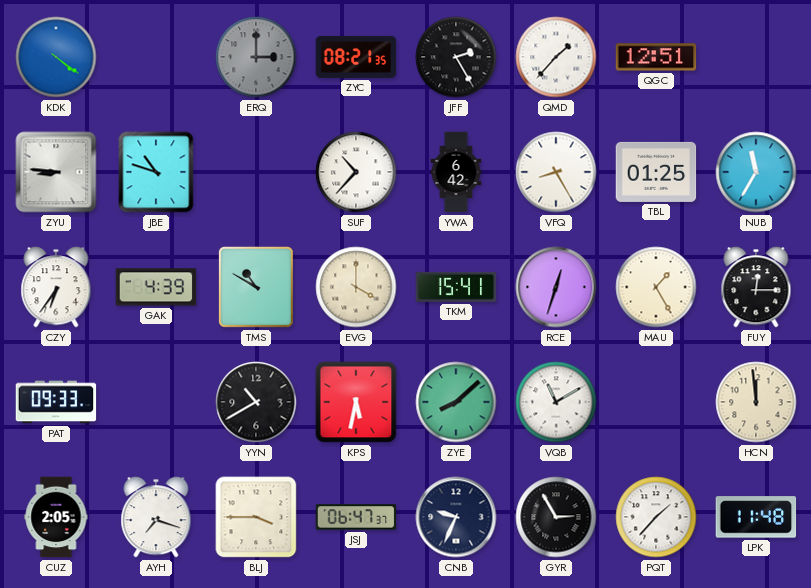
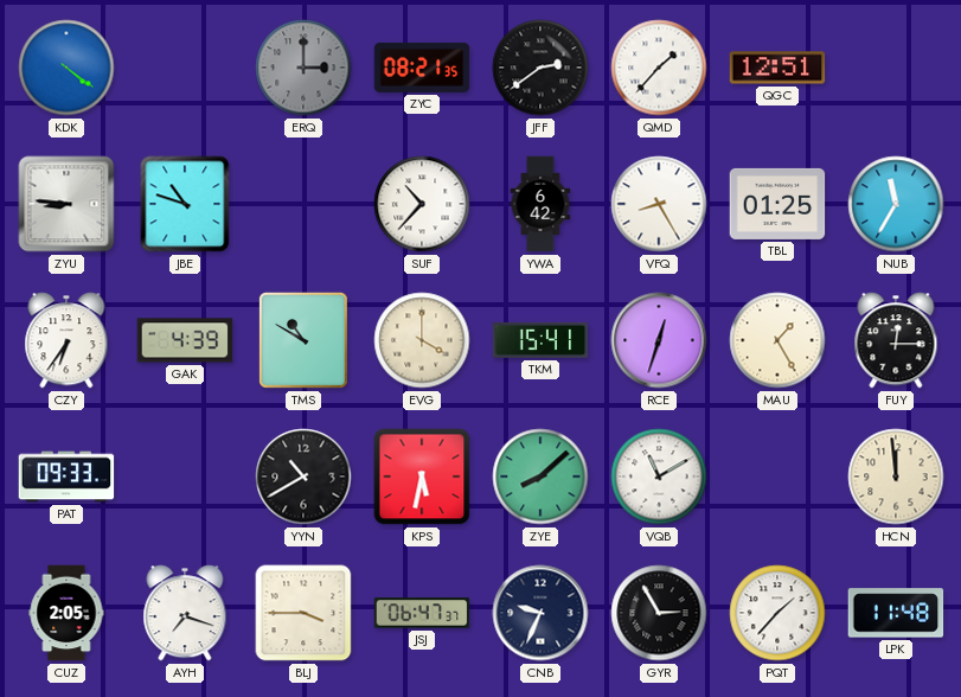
JFF: 2:25 -> 2:39 (540, 68)
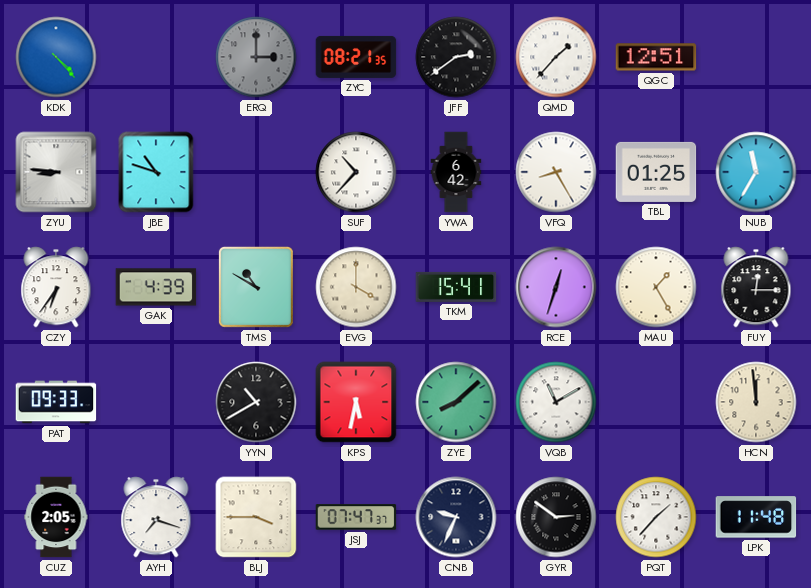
KDK: 4:21 -> 4:23 (56, 57)
JSJ: 06:47 -> 07:47 (356, 517)
GYR: 2:55 -> 2:51 (556, 517)
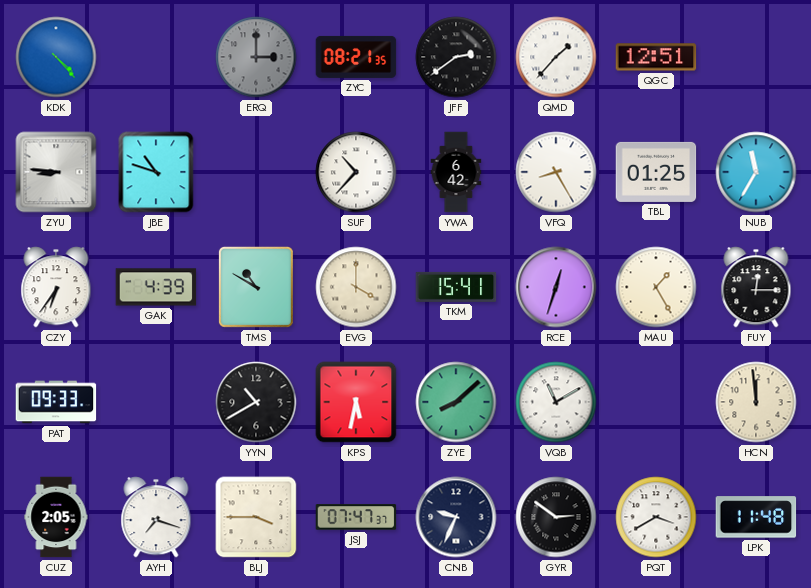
PQT: 1:37 -> 3:40 (656, 517)
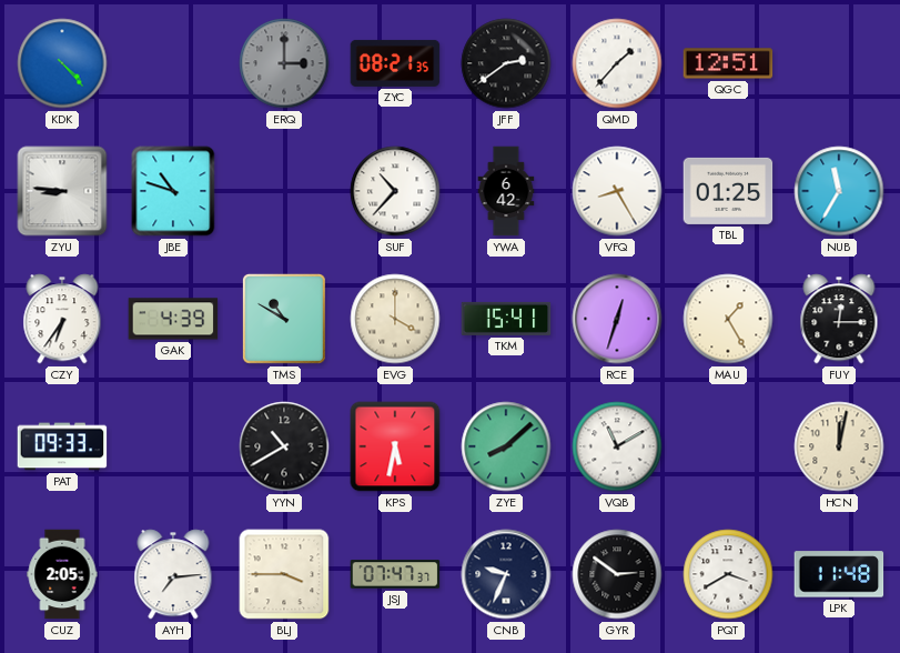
HCN: 11:59 -> 12:02 (839, 446)
AYH: 7:18 -> 7:14 (173, 574)
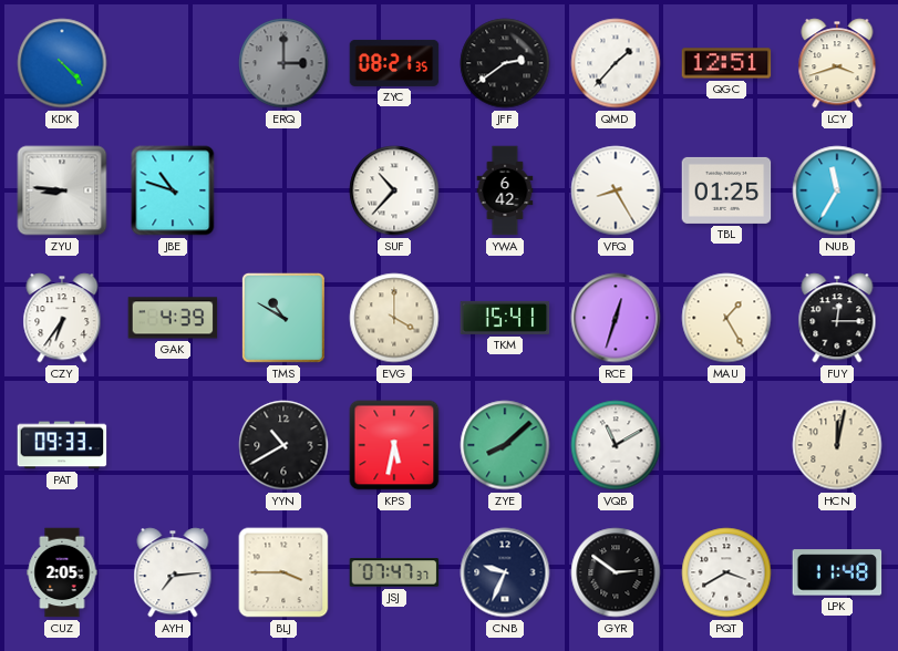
LCY: none -> 3:42 (837, 63)
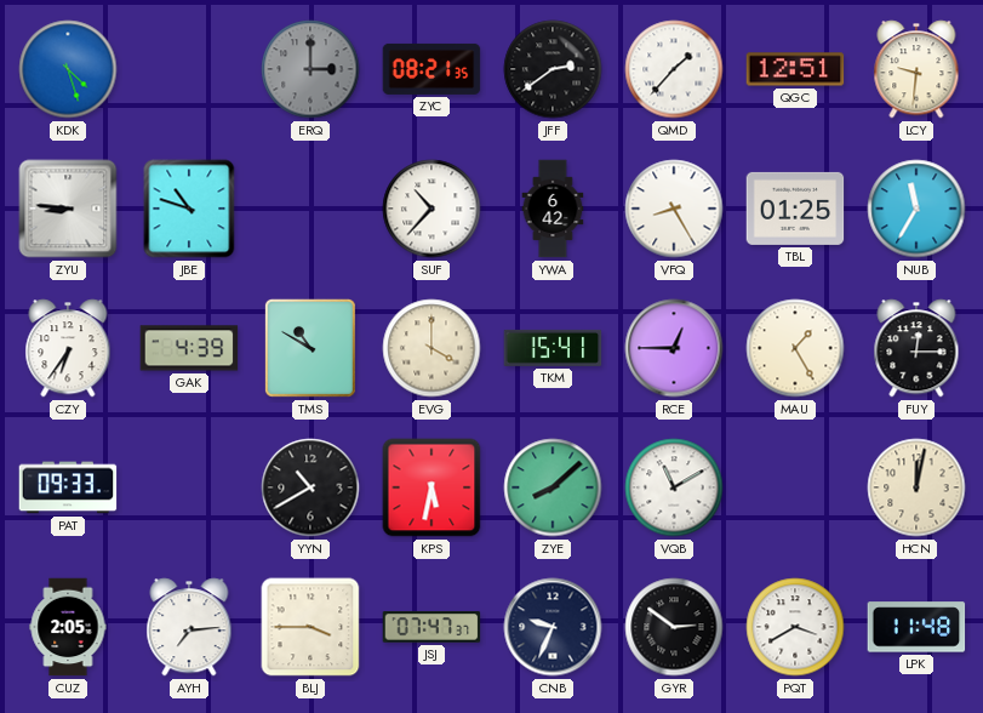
KDK: 4:23 -> 4:27 (68, 69)
LCY: 3:42 -> 9:31 (916, 69)
RCE: 12:33 -> 12:45 (674, 348)
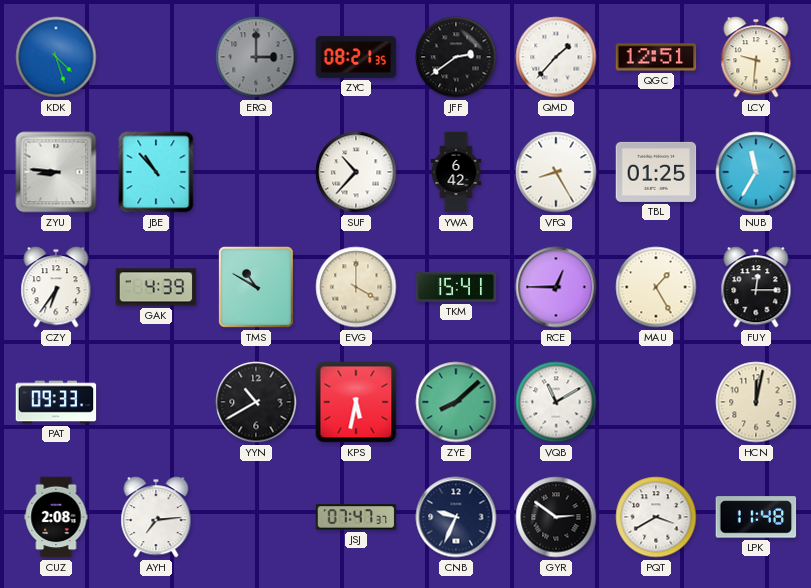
JBE: 10:48 -> 10:53 (156, 172)
CUZ: 2:05 -> 2:08 (56, 517)
BLJ: 3:45 -> none (310, 627)
